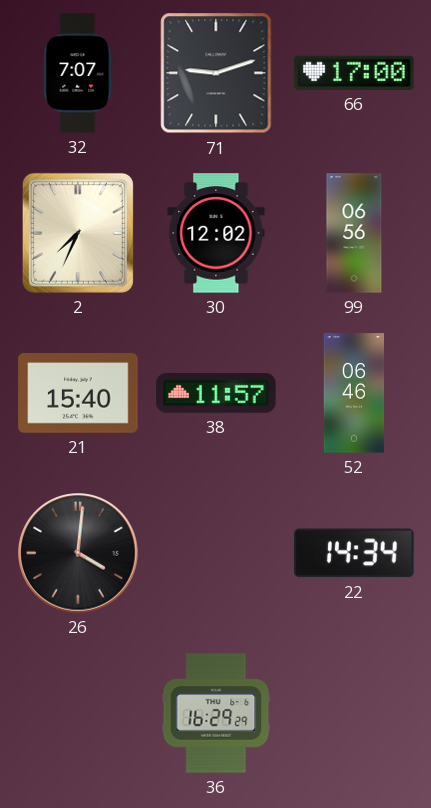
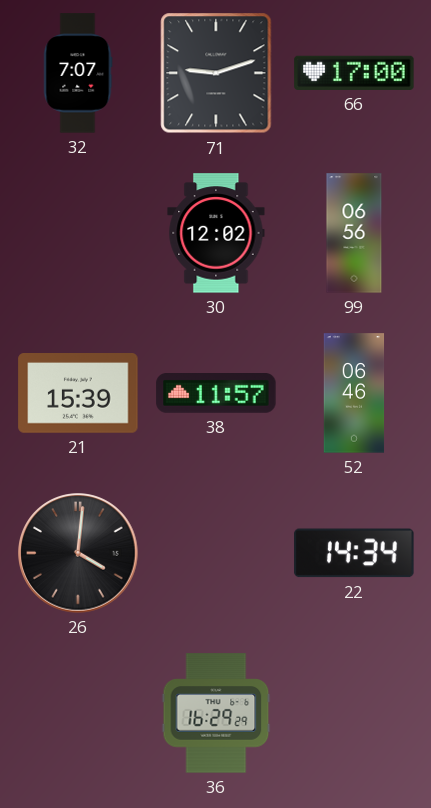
2: 7:34 -> none (78, 233)
21: 15:40 -> 15:39 (78, 394)
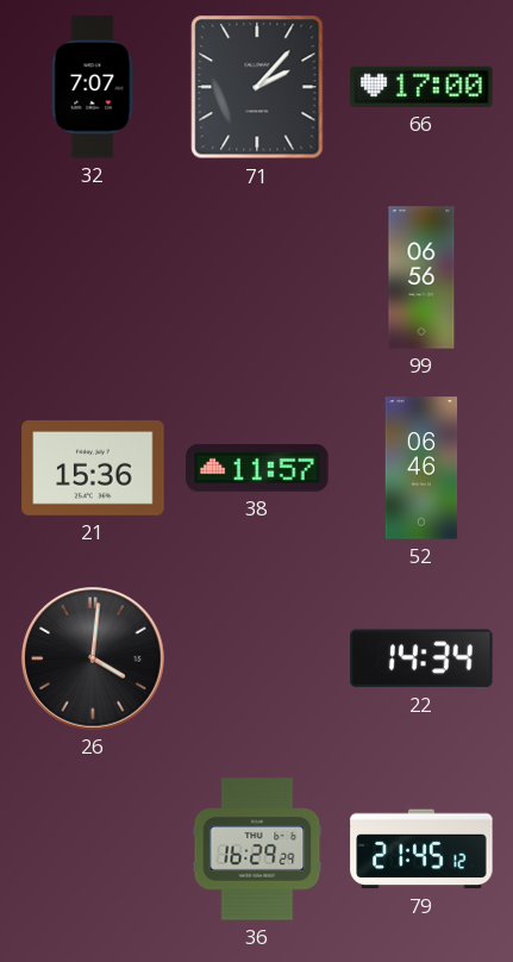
71: 9:12 -> 2:07 (257, 87)
30: 12:02 -> none (216, 233)
21: 15:39 -> 15:36 (93, 469)
79: none -> 21:45 (421, 849)
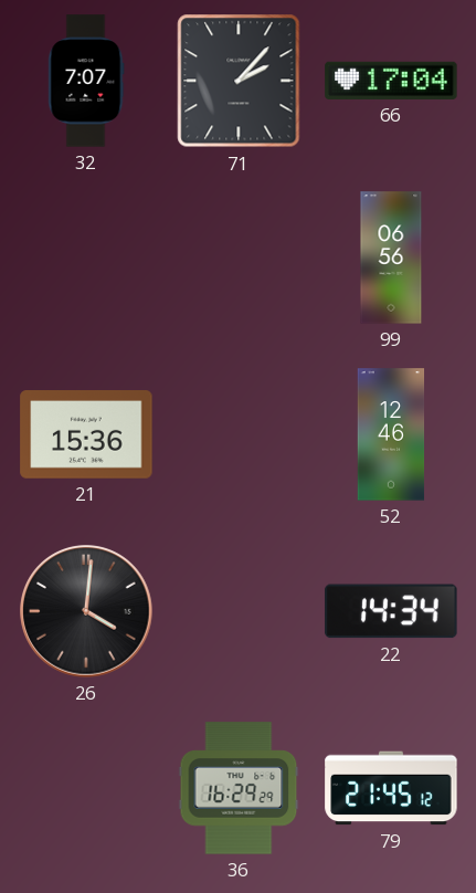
66: 17:00 -> 17:04 (391, 81)
38: 11:57 -> none (257, 469)
52: 06:46 -> 12:46 (391, 434)
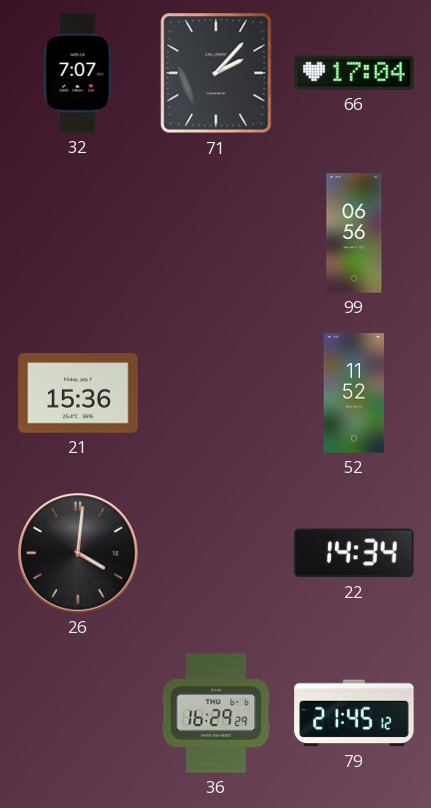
52: 12:46 -> 11:52 (354, 393)
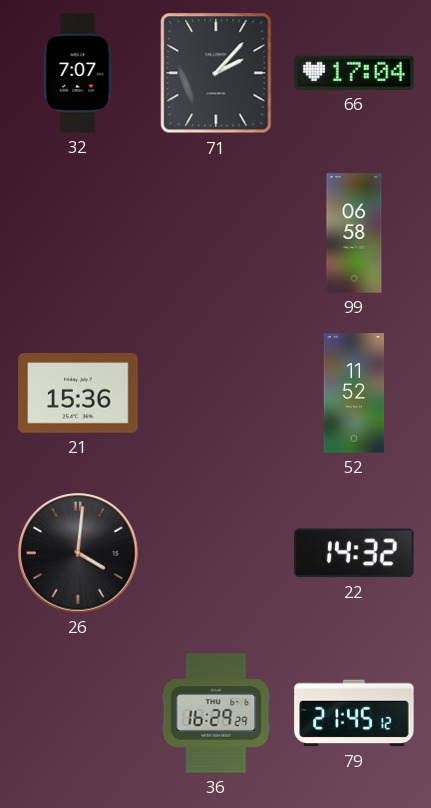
99: 06:56 -> 06:58 (354, 233)
22: 14:34 -> 14:32 (354, 553)
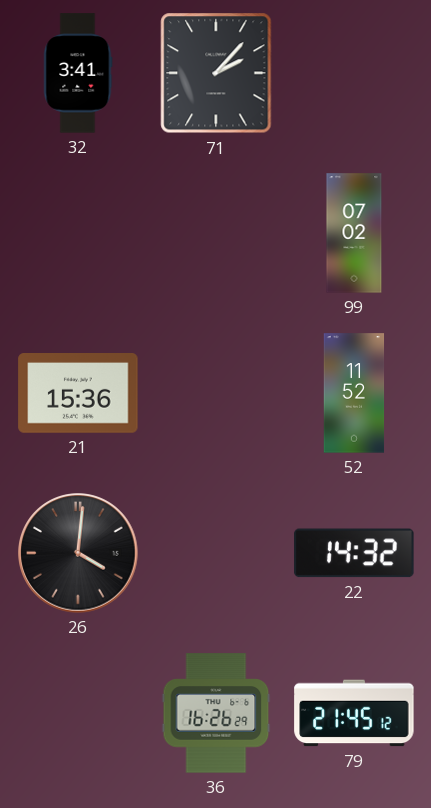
32: 7:07 -> 3:41 (78, 73)
66: 17:04 -> none (354, 73)
99: 06:58 -> 07:02 (354, 233)
36: 16:29 -> 16:26 (216, 713)
